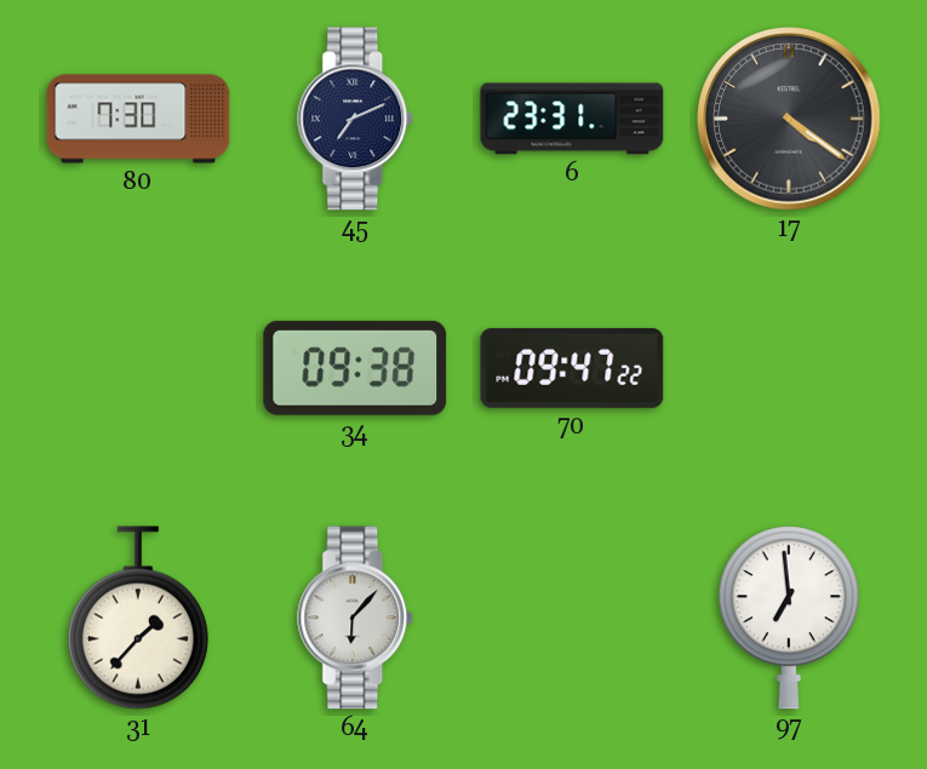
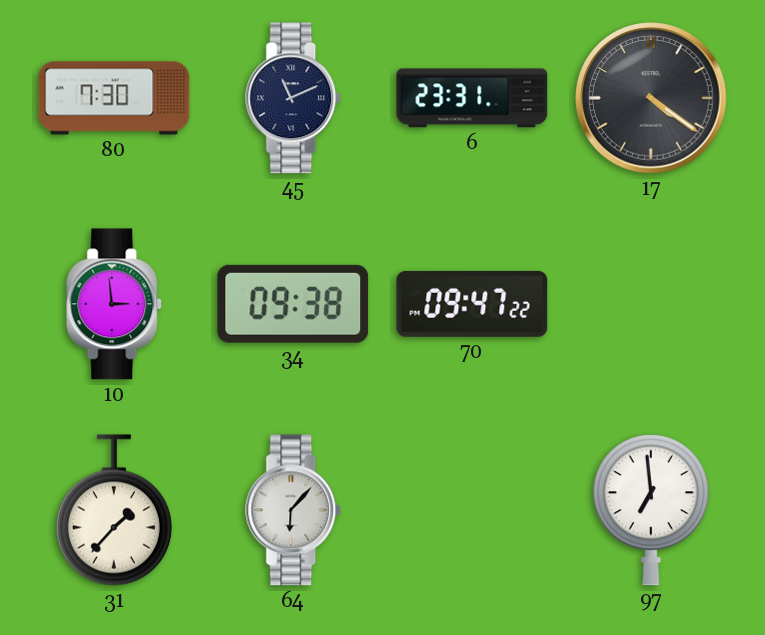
45: 7:11 -> 11:11 (294, 98)
10: none -> 2:59 (115, 304)
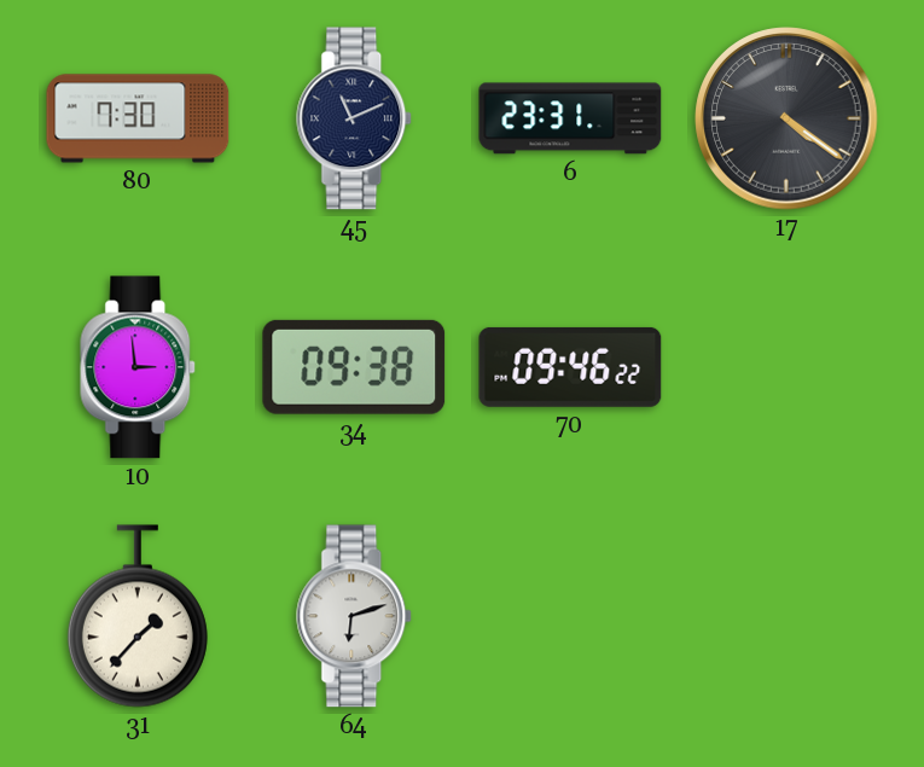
70: 09:47 -> 09:46 (570, 367)
64: 6:07 -> 6:12 (355, 616)
97: 6:59 -> none (651, 510)
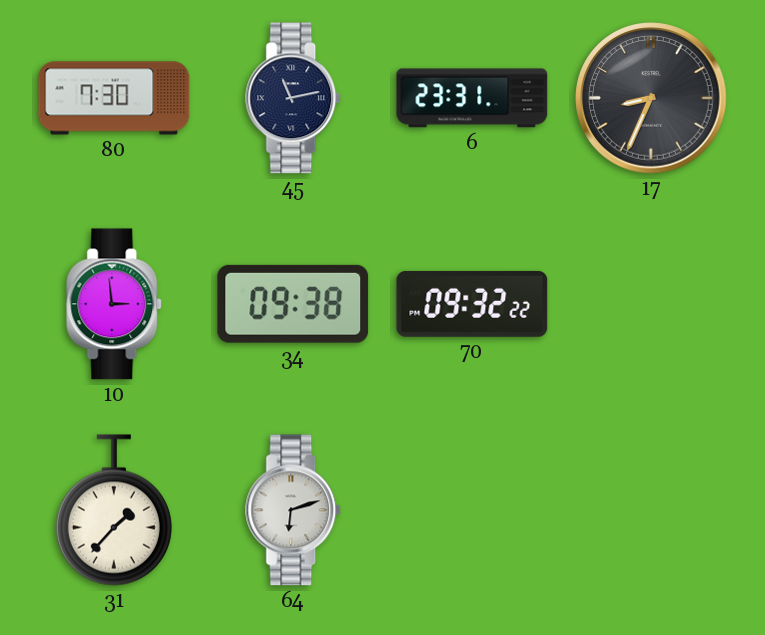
45: 11:11 -> 11:13 (294, 98)
17: 4:21 -> 8:34 (651, 98)
70: 09:46 -> 09:32 (472, 304)
